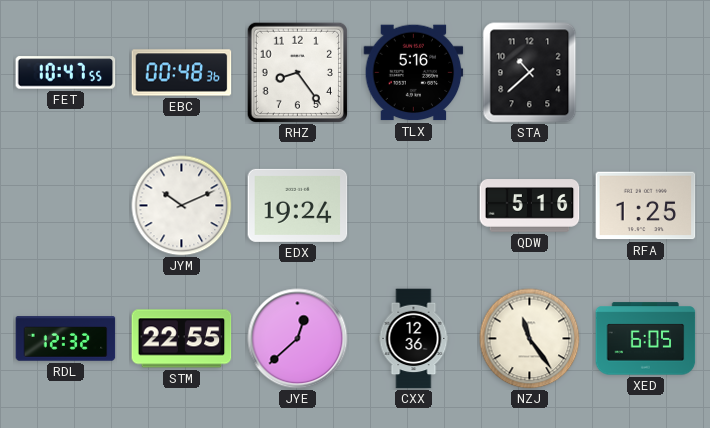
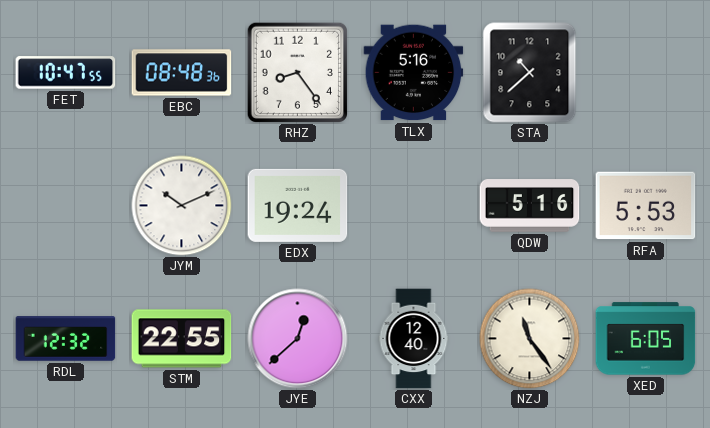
EBC: 00:48 -> 08:48 (182, 73)
RFA: 1:25 -> 5:53 (646, 206)
CXX: 12:36 -> 12:40 (414, 339)
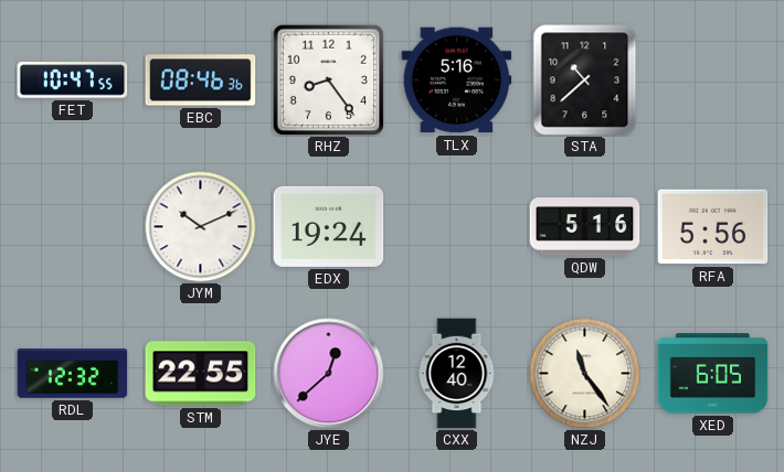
EBC: 08:48 -> 08:46 (201, 81)
RFA: 5:53 -> 5:56 (713, 227)
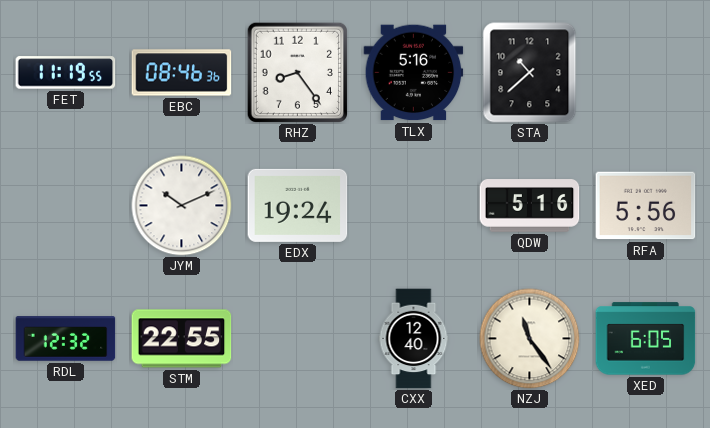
FET: 10:47 -> 11:19 (66, 73)
JYE: 12:38 -> none (329, 374)
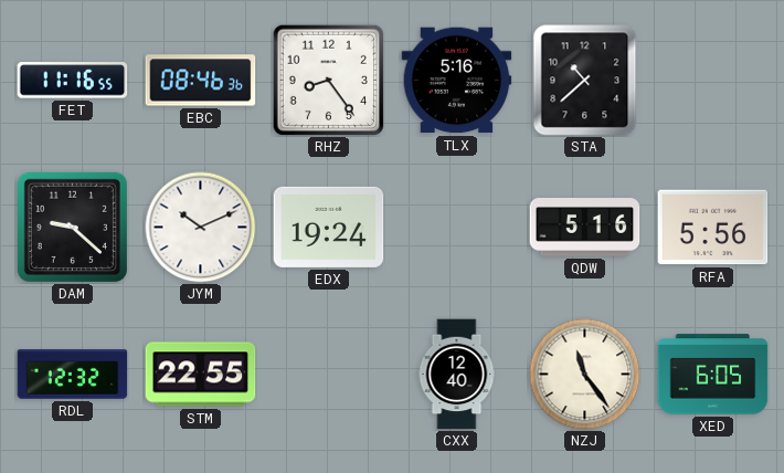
FET: 11:19 -> 11:16 (73, 81)
DAM: none -> 9:22 (72, 227)
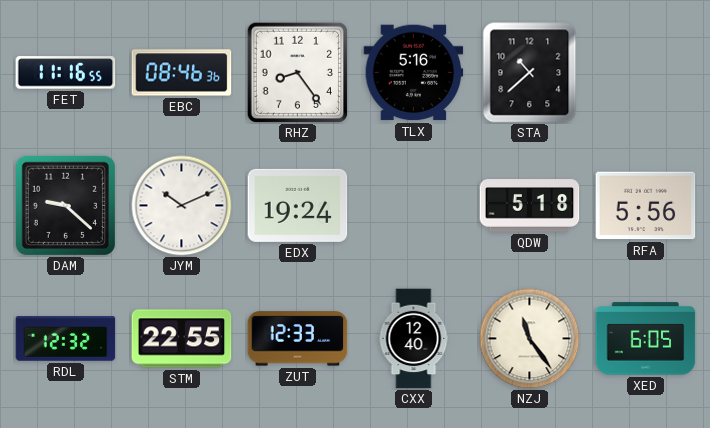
QDW: 5:16 -> 5:18 (530, 206)
ZUT: none -> 12:33 (298, 339)
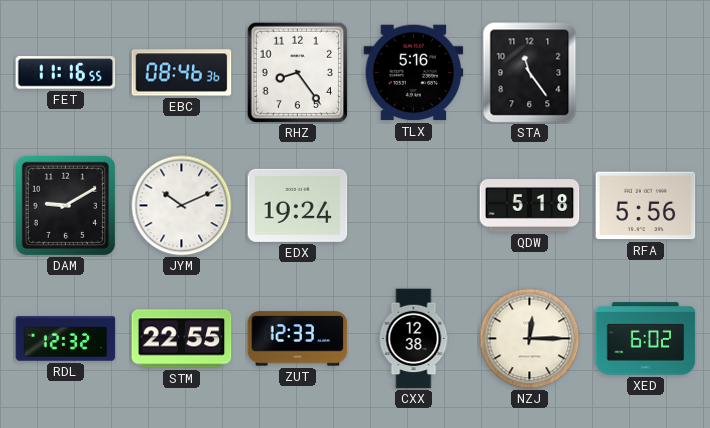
STA: 10:38 -> 11:24 (530, 73)
DAM: 9:22 -> 9:10 (65, 205)
CXX: 12:40 -> 12:38 (414, 339)
NZJ: 11:24 -> 12:15 (530, 339)
XED: 6:05 -> 6:02 (646, 339)
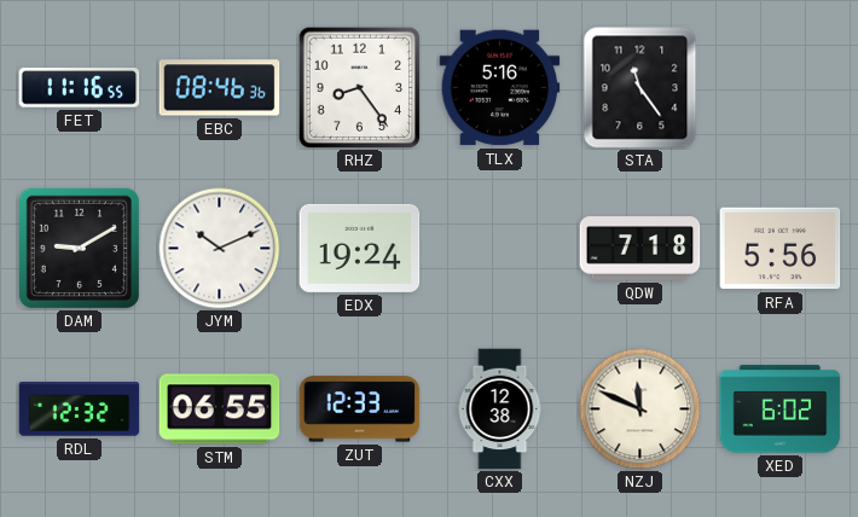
QDW: 5:18 -> 7:18 (640, 249)
STM: 22:55 -> 06:55 (220, 409)
NZJ: 12:15 -> 11:49 (640, 409)
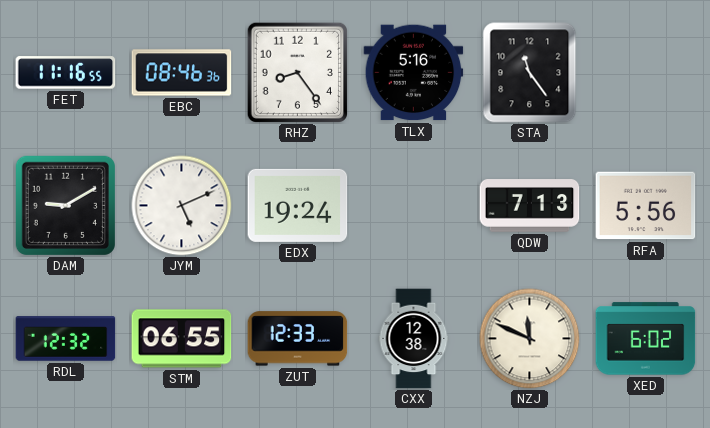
JYM: 10:11 -> 5:11 (182, 206)
QDW: 7:18 -> 7:13 (530, 206)
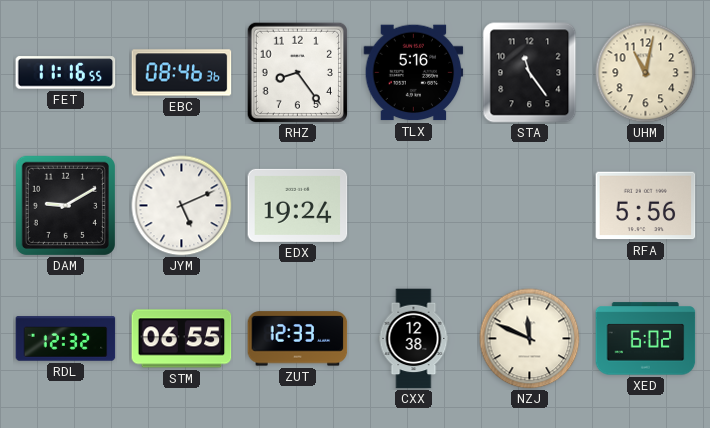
UHM: none -> 11:02 (646, 73)
QDW: 7:13 -> none (530, 206)
